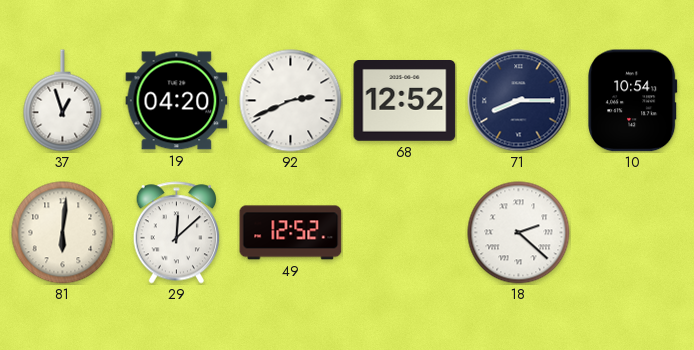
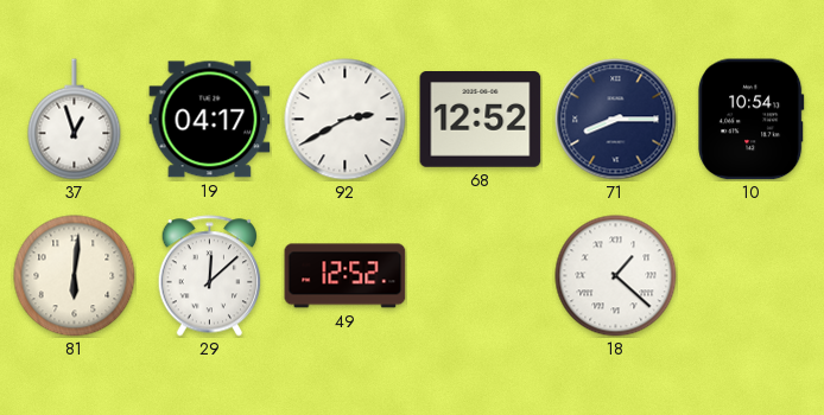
19: 04:20 -> 04:17 (210, 120)
92: 2:41 -> 2:40 (346, 120)
18: 2:22 -> 1:22 (616, 276)
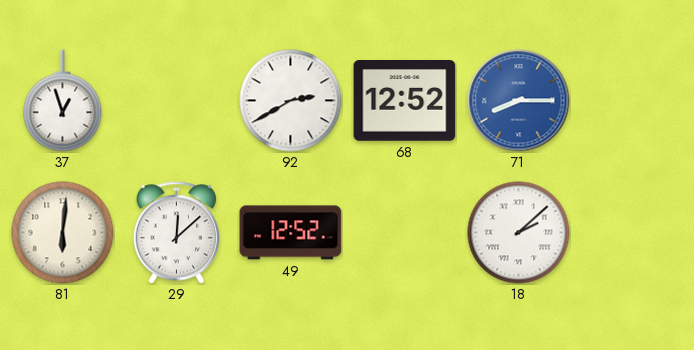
19: 04:17 -> none (210, 120)
71 dial: navy -> blue (519, 101)
10: 10:54 -> none (752, 120)
18: 1:22 -> 2:08 (519, 233)
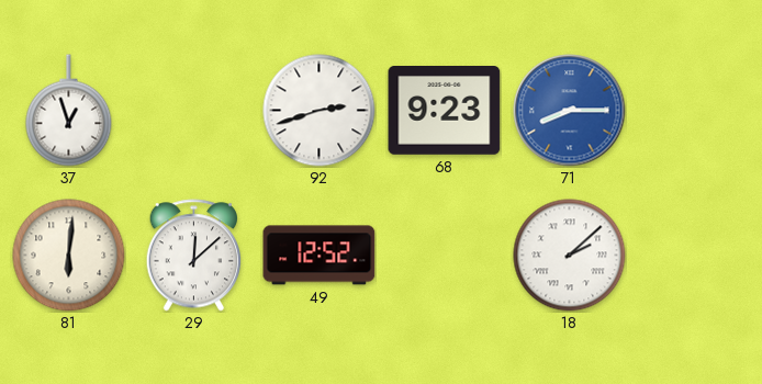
92: 2:40 -> 2:42 (320, 111)
68: 12:52 -> 9:23 (445, 111)
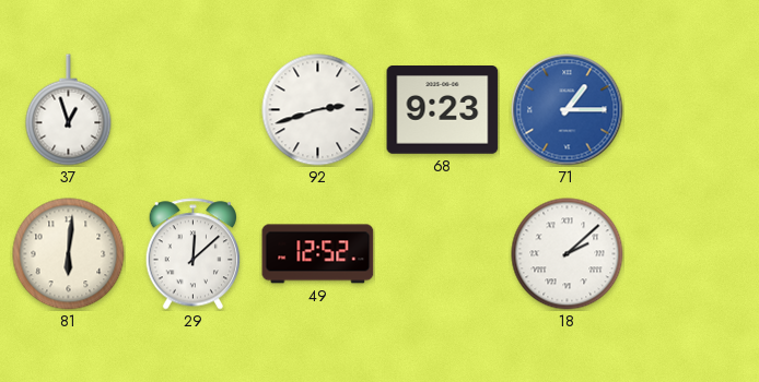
71: 8:15 -> 1:15 (568, 110)
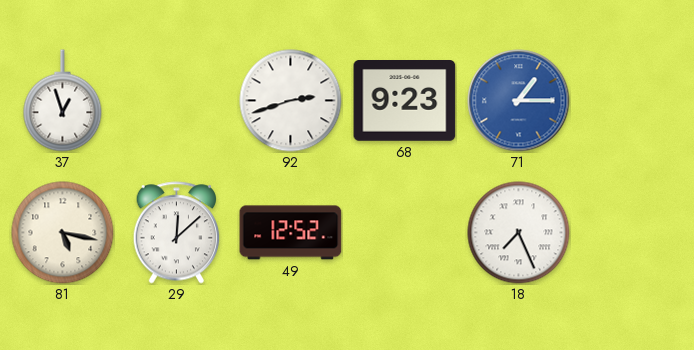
81: 6:01 -> 5:17 (63, 233)
18: 2:08 -> 7:26 (519, 233)
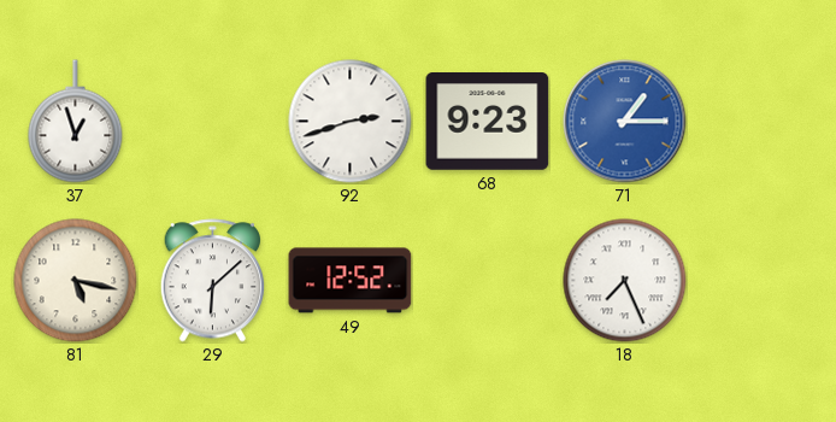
29: 12:08 -> 6:08 (213, 281)
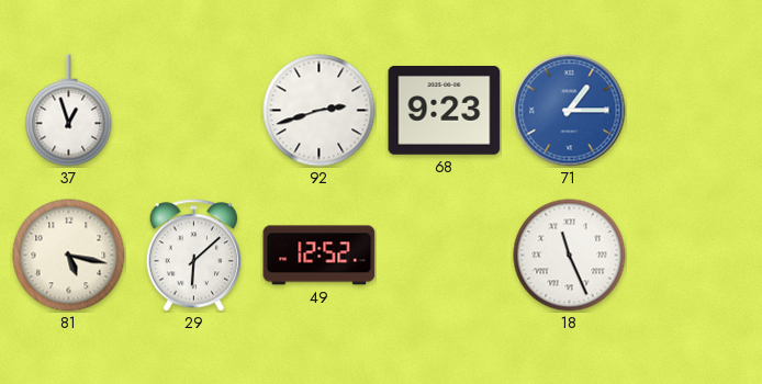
18: 7:26 -> 11:26 (570, 256)
